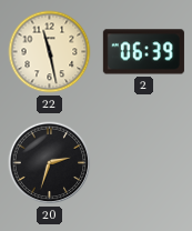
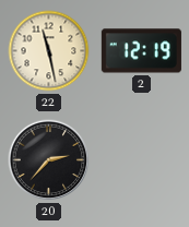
2: 06:39 -> 12:19 (141, 51)
20: 2:33 -> 2:37 (49, 160)
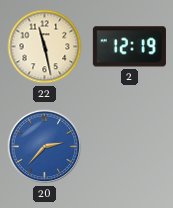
20 dial: black -> blue (45, 147)
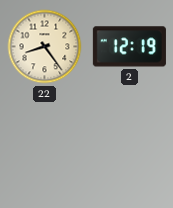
22: 11:28 -> 8:24 (45, 47)
20: 2:37 -> none (45, 147)
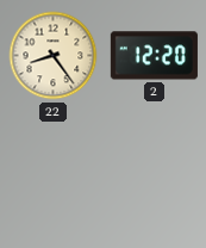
2: 12:19 -> 12:20 (154, 56)
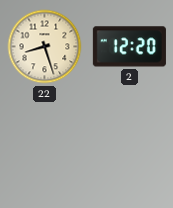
22: 8:24 -> 8:27 (45, 47)
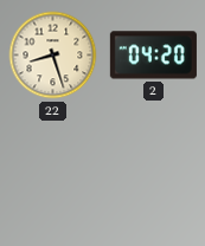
2: 12:20 -> 04:20 (153, 56)
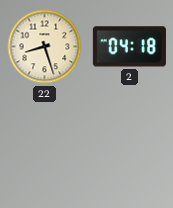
2: 04:20 -> 04:18 (129, 47)
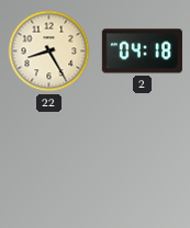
22: 8:27 -> 8:25 (49, 52)
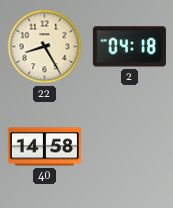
40: none -> 14:58 (44, 147)
